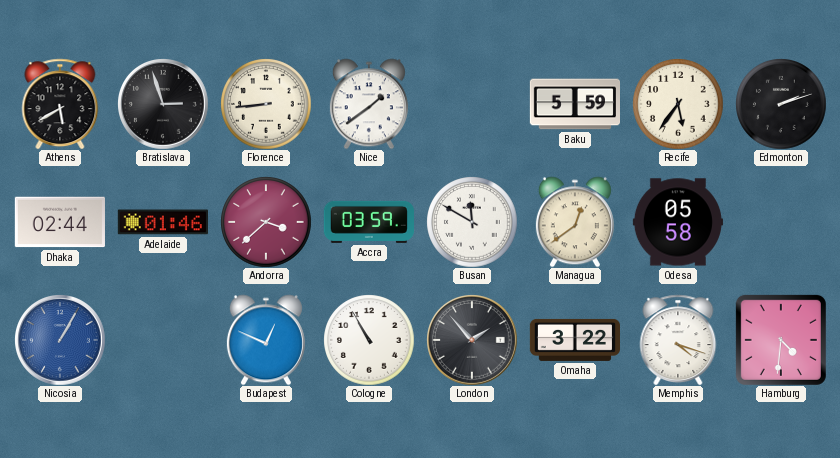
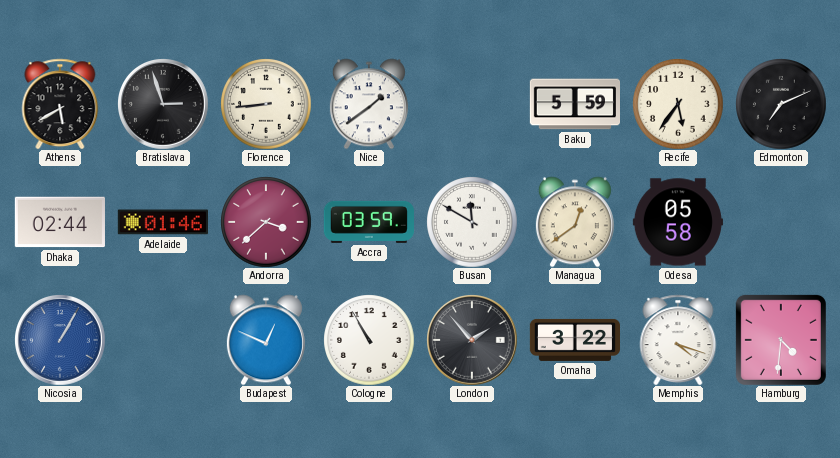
Edmonton: 2:12 -> 7:11 (781, 104)
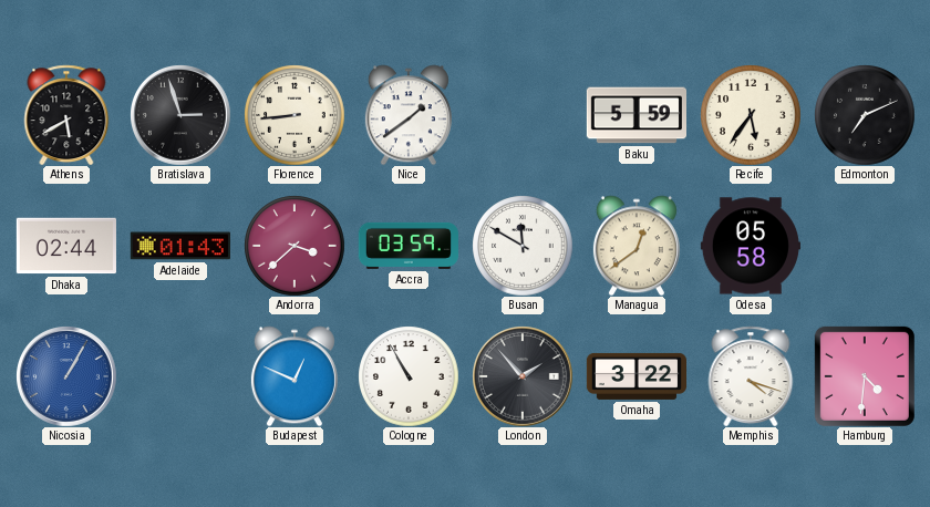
Adelaide: 01:46 -> 01:43 (180, 246)
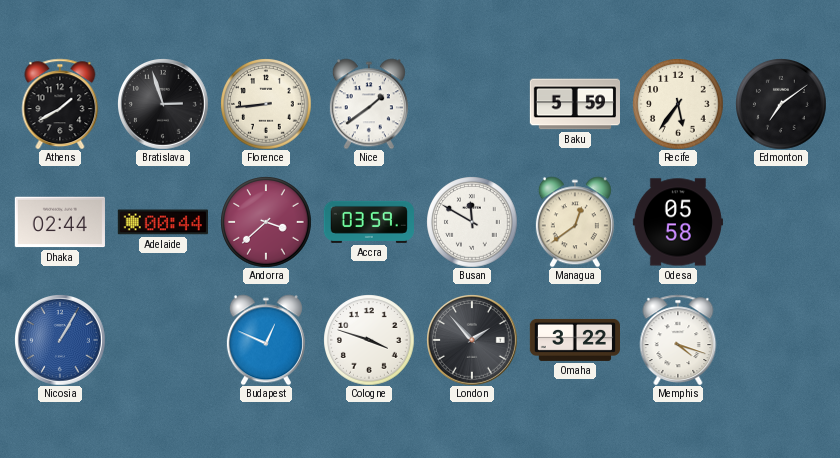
Athens: 5:40 -> 1:40 (60, 104)
Edmonton: 7:11 -> 7:09 (781, 104)
Adelaide: 01:43 -> 00:44 (163, 222)
Cologne: 10:55 -> 3:48 (369, 340)
Hamburg: 4:31 -> none (865, 376)
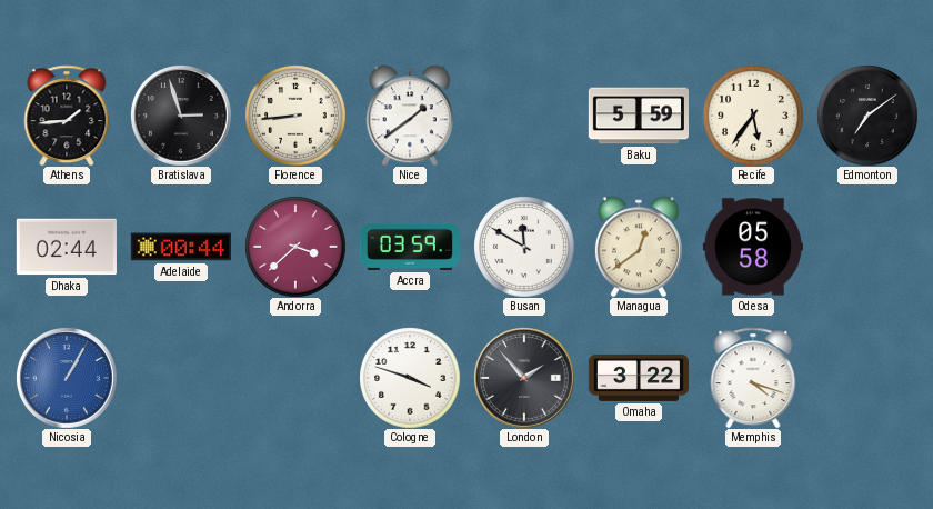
Athens: 1:40 -> 1:44 (67, 116)
Budapest: 12:49 -> none (266, 340)
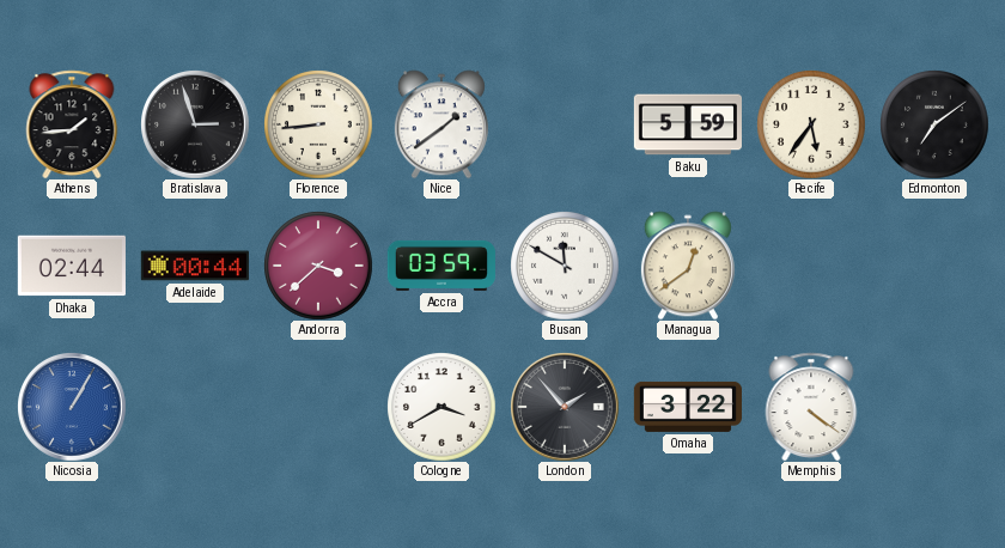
Odesa: 05:58 -> none (753, 247)
Cologne: 3:48 -> 3:40 (441, 407)
Memphis: 4:18 -> 4:21 (811, 407)
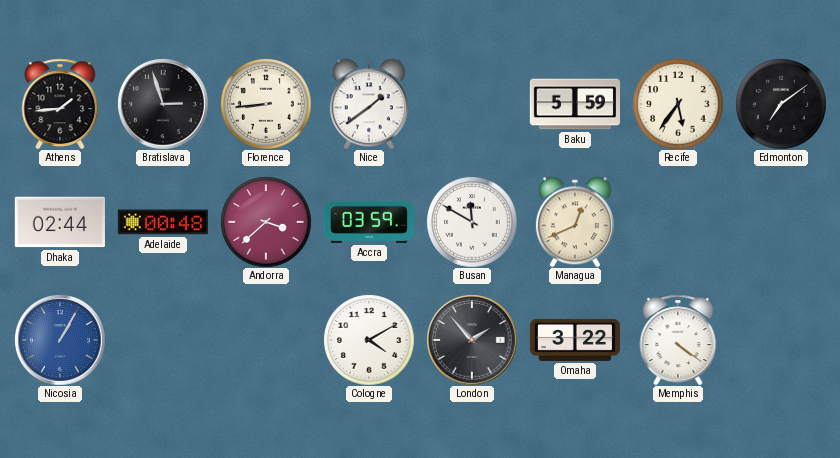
Adelaide: 00:44 -> 00:48 (163, 222)
Managua: 12:39 -> 12:41 (575, 222)
Cologne: 3:40 -> 4:10 (369, 340)
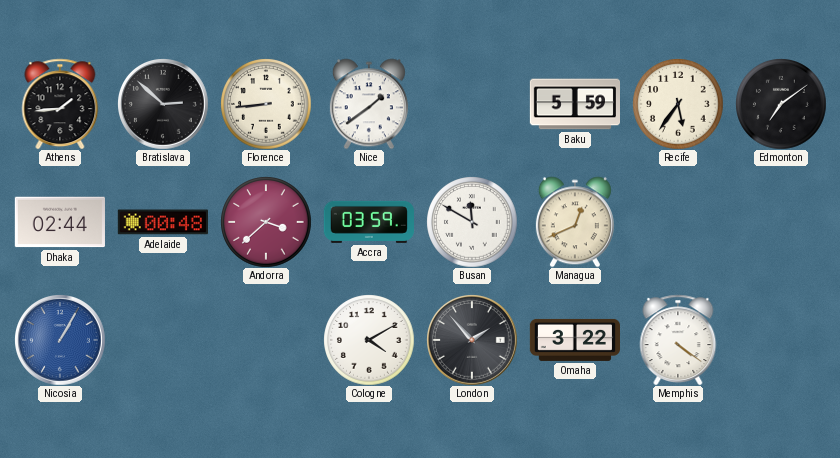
Bratislava: 2:57 -> 2:52 (163, 104)
